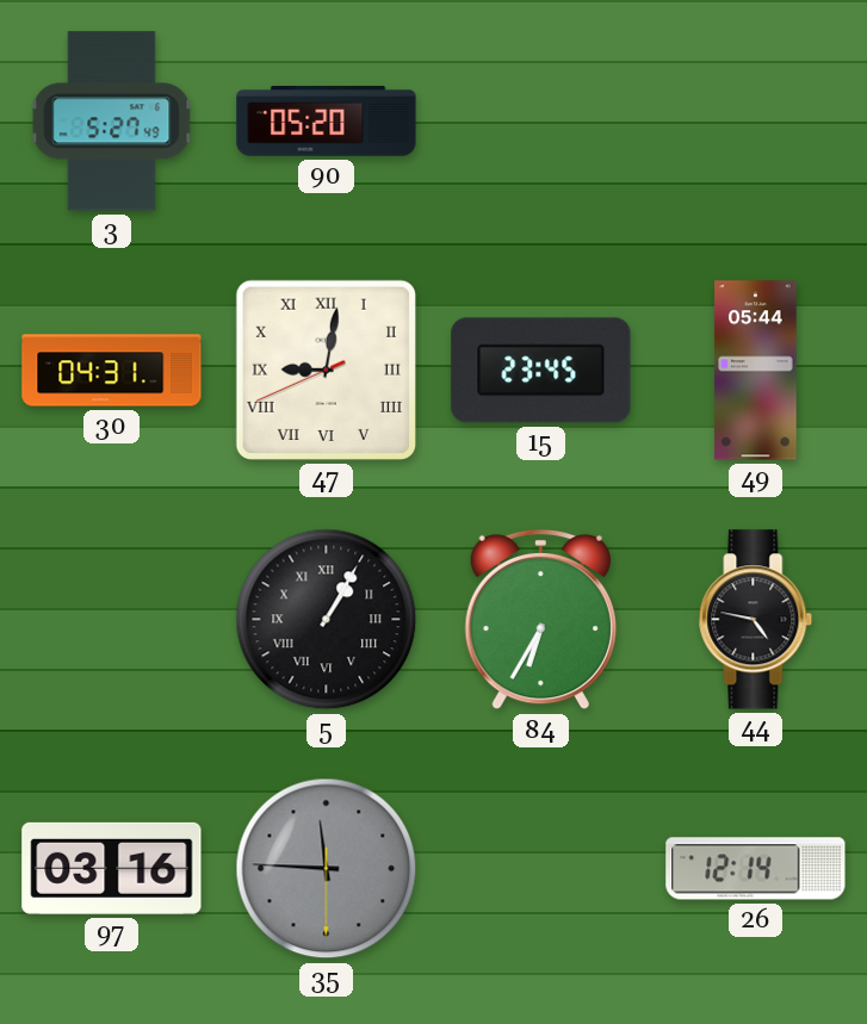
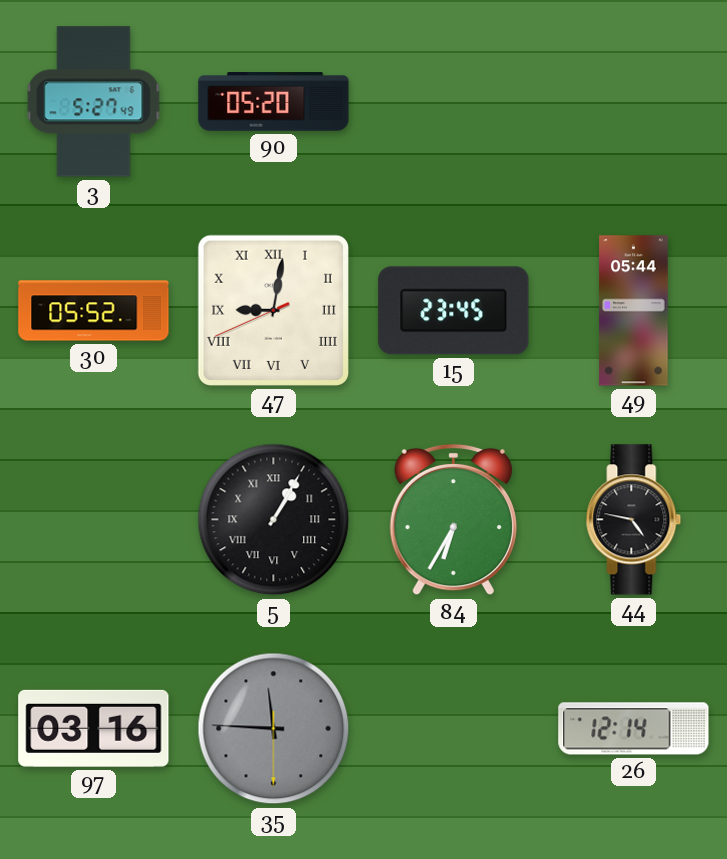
30: 04:31 -> 05:52 (94, 311)
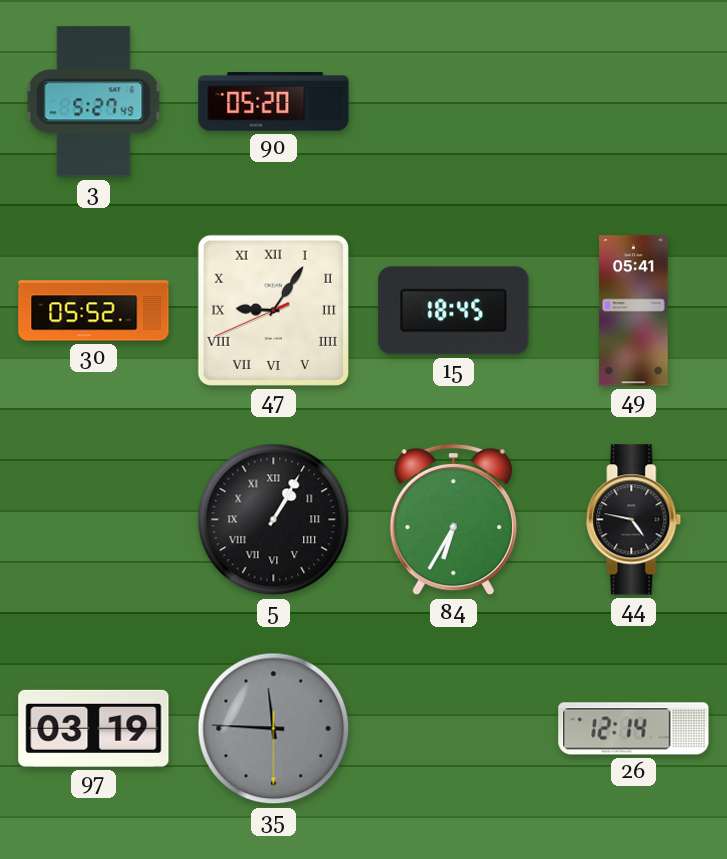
47: 9:01 -> 9:05 (273, 310)
15: 23:45 -> 18:45 (454, 311)
49: 05:44 -> 05:41 (634, 311)
97: 03:16 -> 03:19 (94, 728)
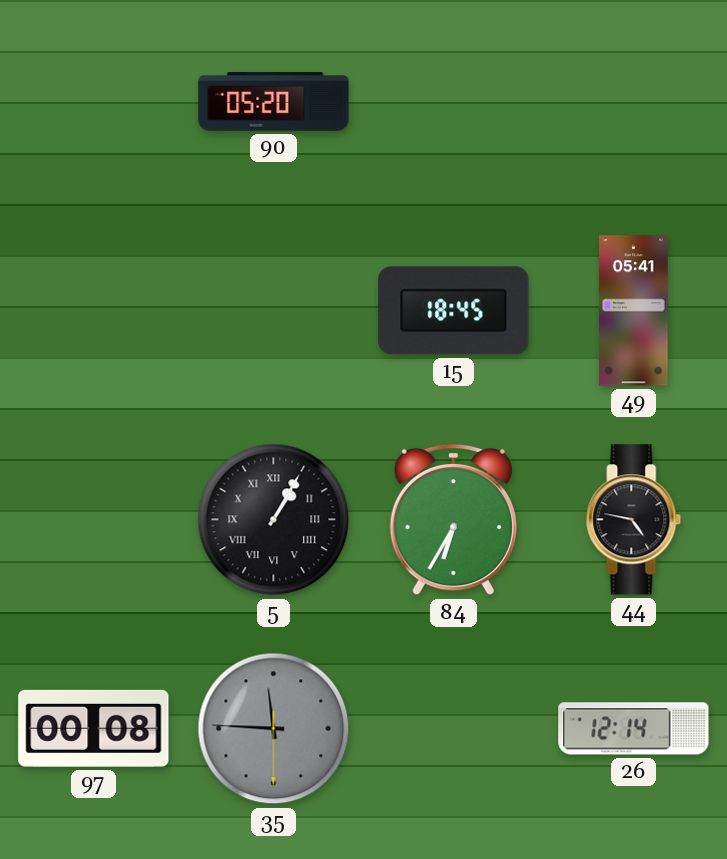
3: 5:27 -> none (94, 102)
30: 05:52 -> none (94, 311)
47: 9:05 -> none (273, 310)
97: 03:19 -> 00:08 (94, 728)
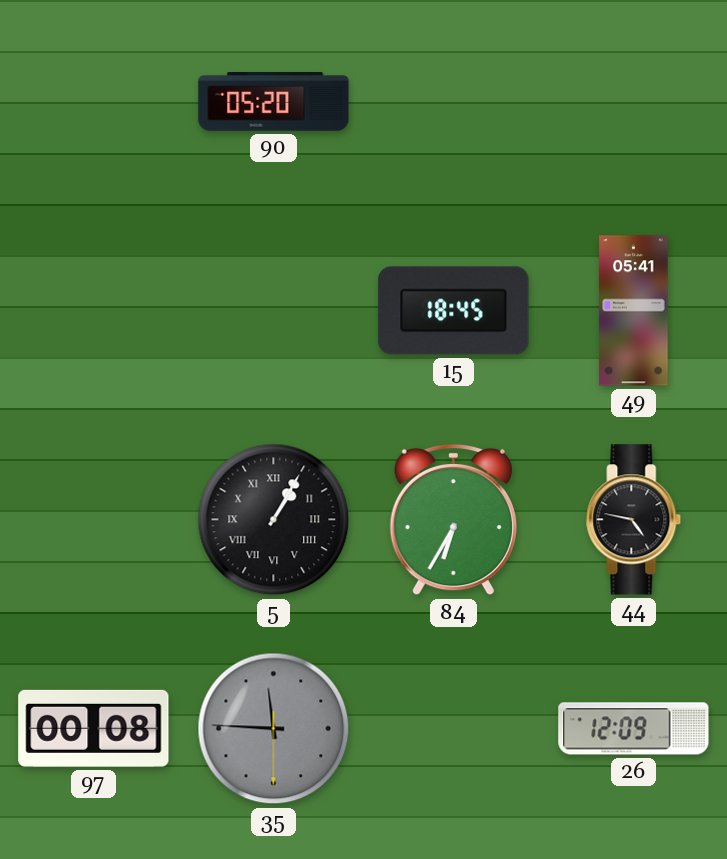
26: 12:14 -> 12:09 (634, 729)
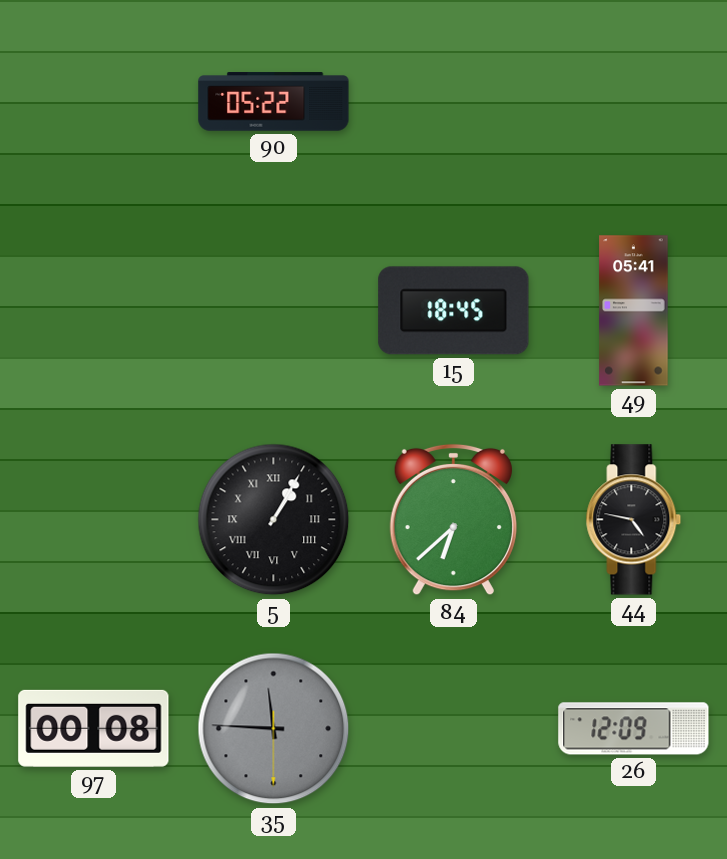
90: 05:20 -> 05:22 (274, 102)
84: 6:35 -> 6:38 (453, 520)
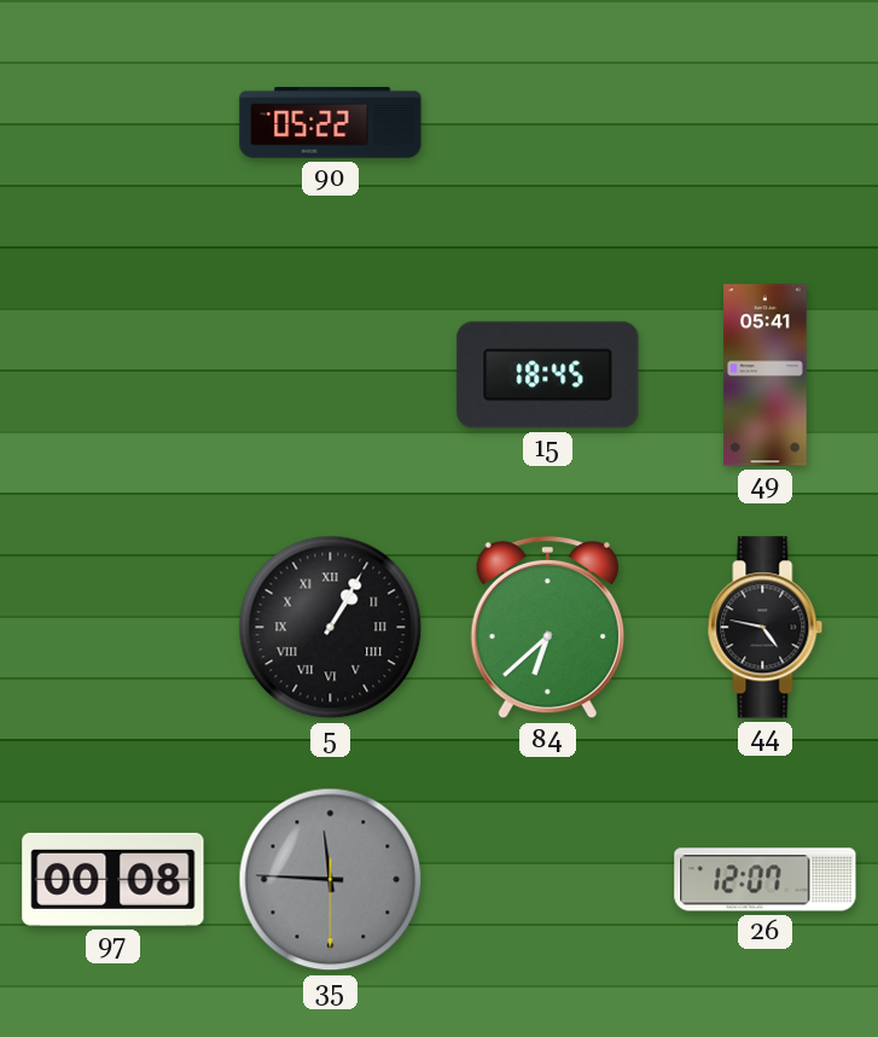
26: 12:09 -> 12:07 (766, 880)
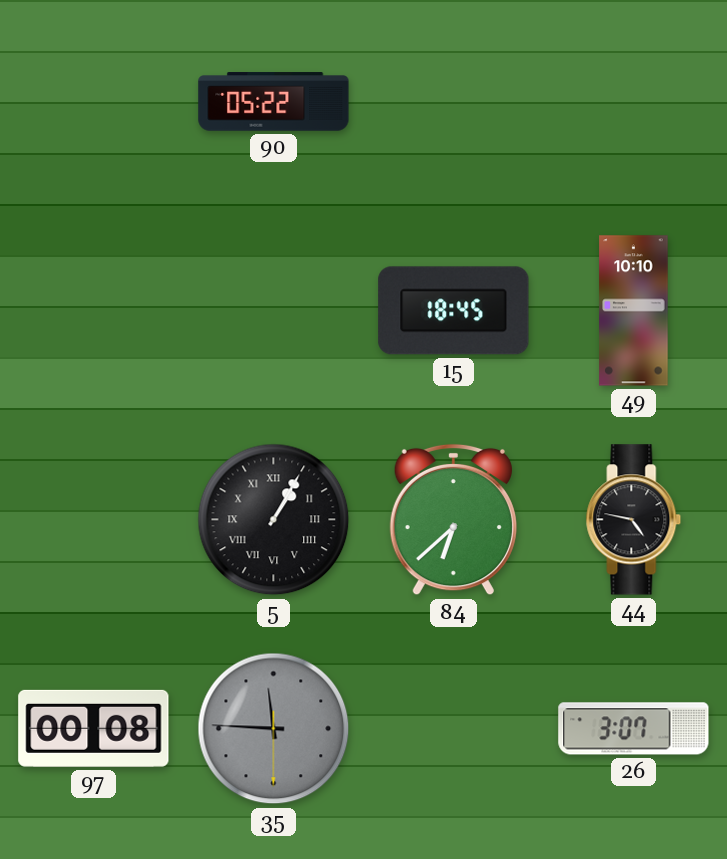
49: 05:41 -> 10:10 (634, 311)
26: 12:07 -> 3:07 (634, 729)
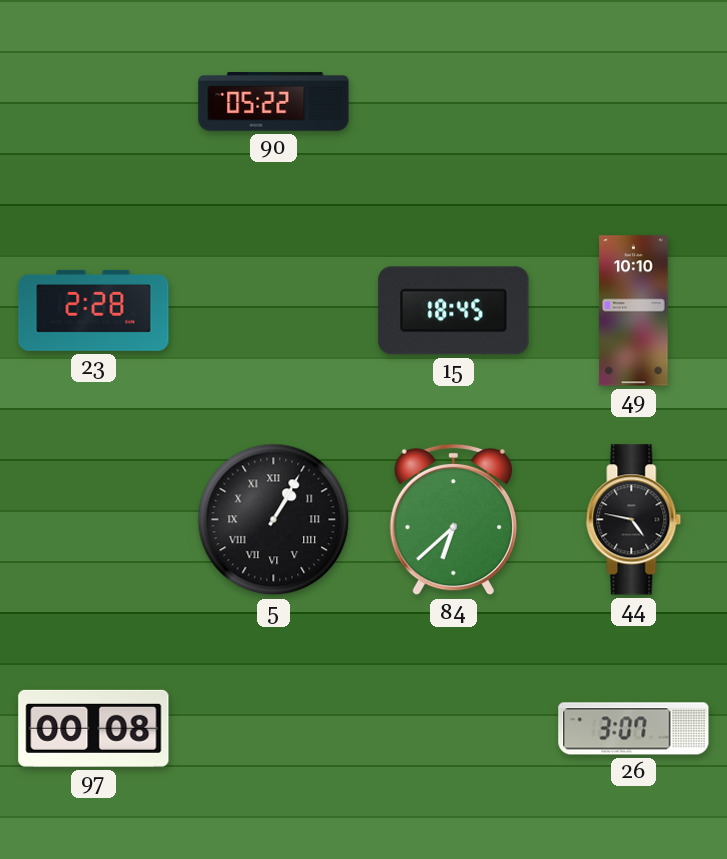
23: none -> 2:28 (94, 310)
35: 11:45 -> none (274, 729)
